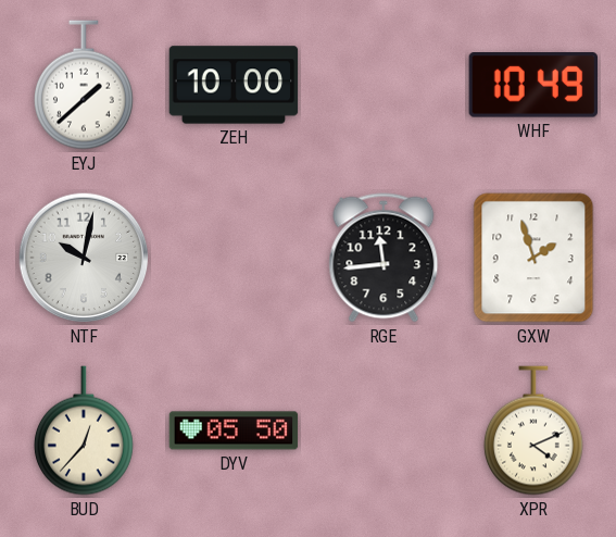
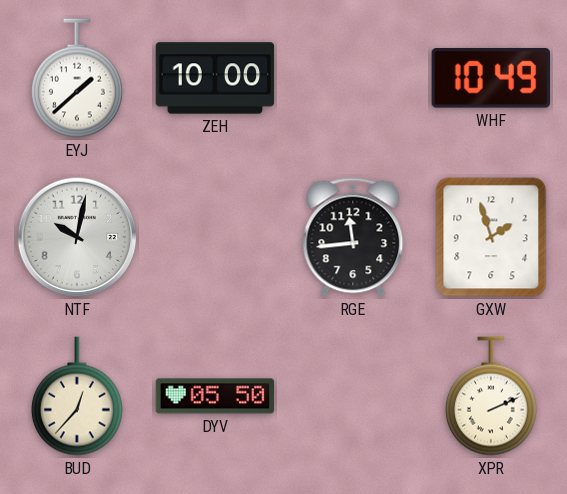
XPR: 4:11 -> 2:11 (491, 396)
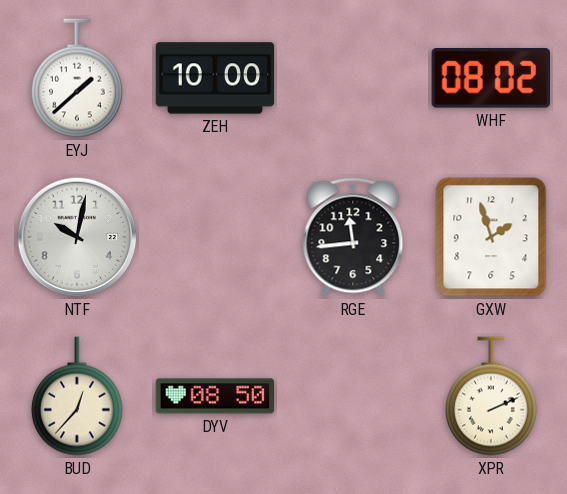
WHF: 10:49 -> 08:02 (490, 79)
DYV: 05:50 -> 08:50 (215, 396)
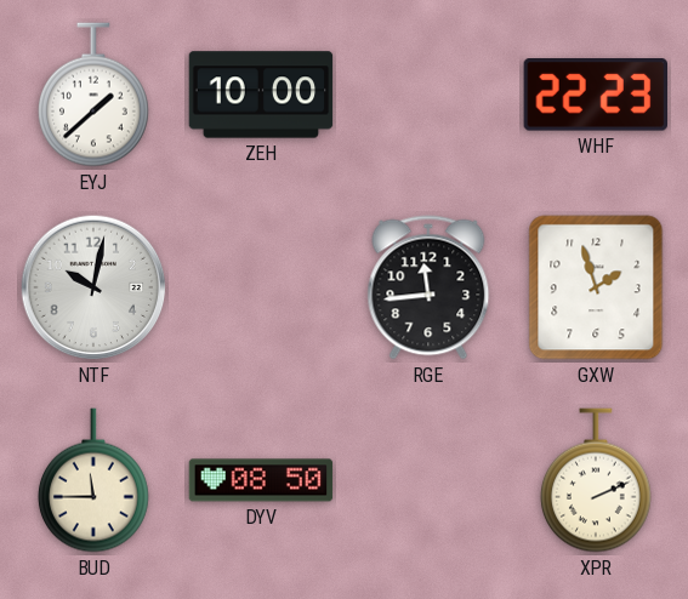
WHF: 08:02 -> 22:23 (595, 96)
BUD: 12:37 -> 11:45 (93, 480)
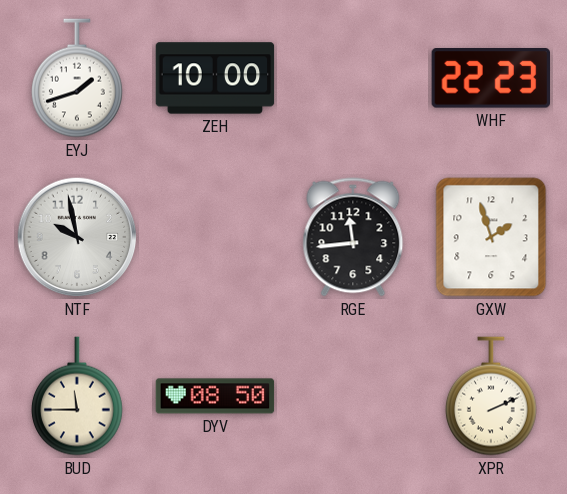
EYJ: 1:38 -> 1:42 (77, 78)
NTF: 10:02 -> 9:58 (77, 237)
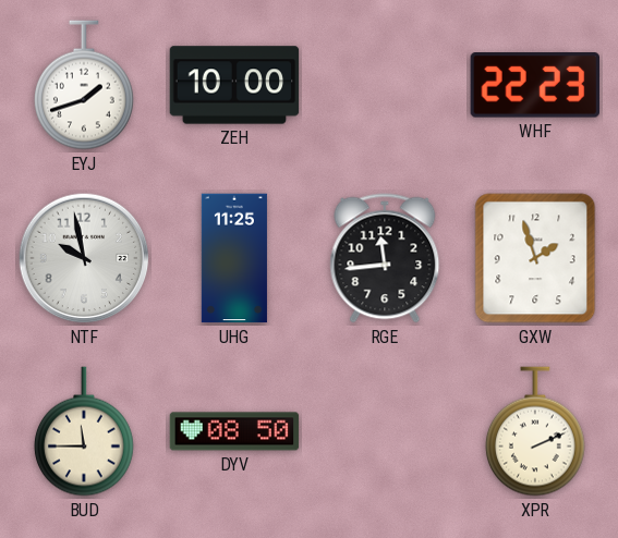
UHG: none -> 11:25 (234, 258)
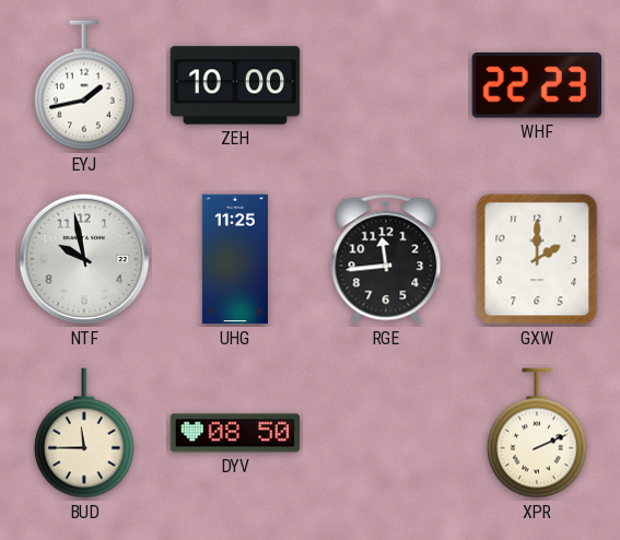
EYJ: 1:42 -> 1:43 (84, 85)
GXW: 1:57 -> 2:00 (537, 259)
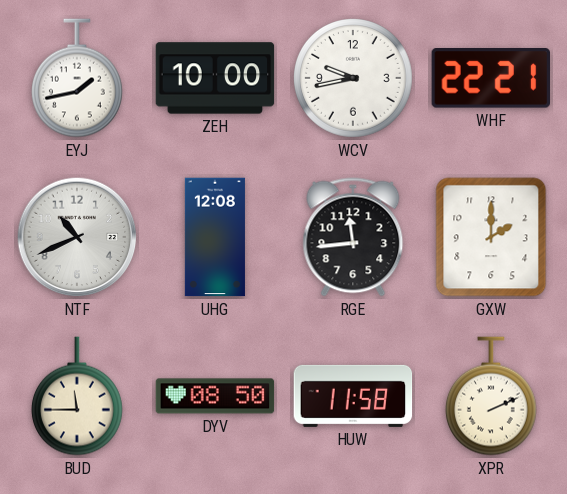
WCV: none -> 9:43 (354, 79)
WHF: 22:23 -> 22:21 (490, 79)
NTF: 9:58 -> 10:41 (77, 237)
UHG: 11:25 -> 12:08 (215, 237)
HUW: none -> 11:58 (353, 396)
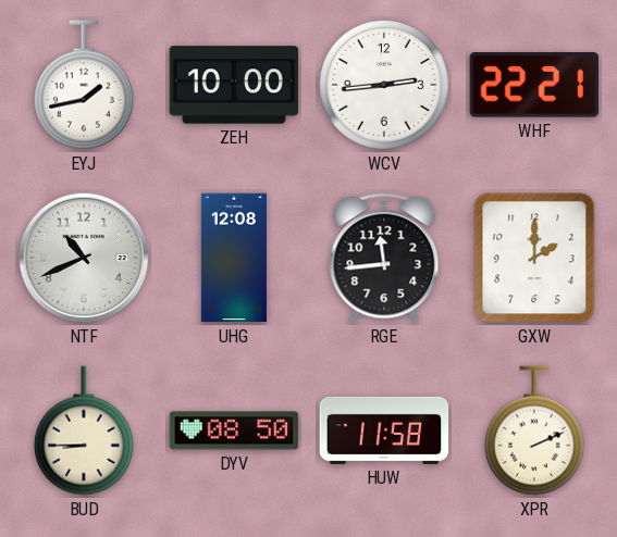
WCV: 9:43 -> 2:44 (385, 86)
BUD: 11:45 -> 8:45 (84, 430)
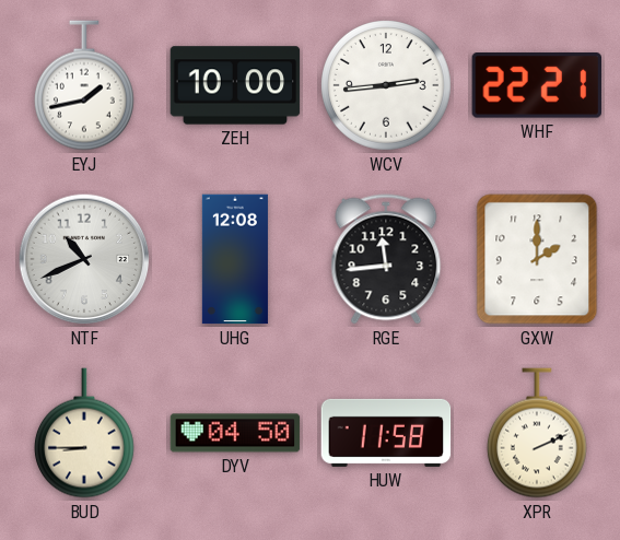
DYV: 08:50 -> 04:50 (235, 433)
